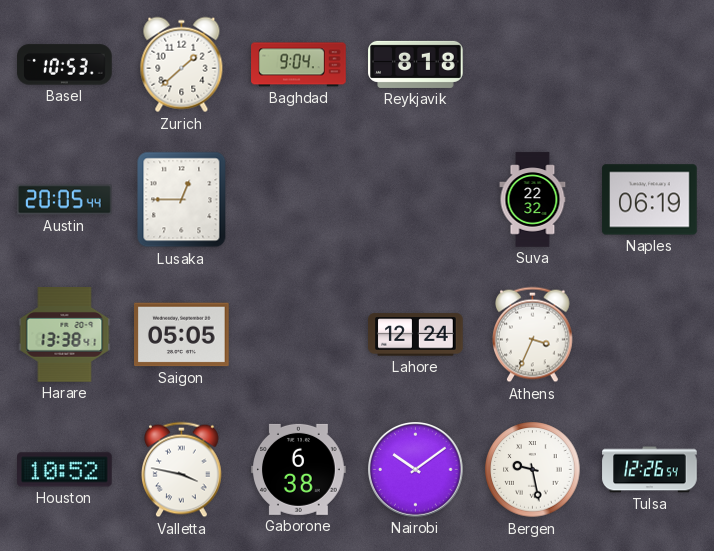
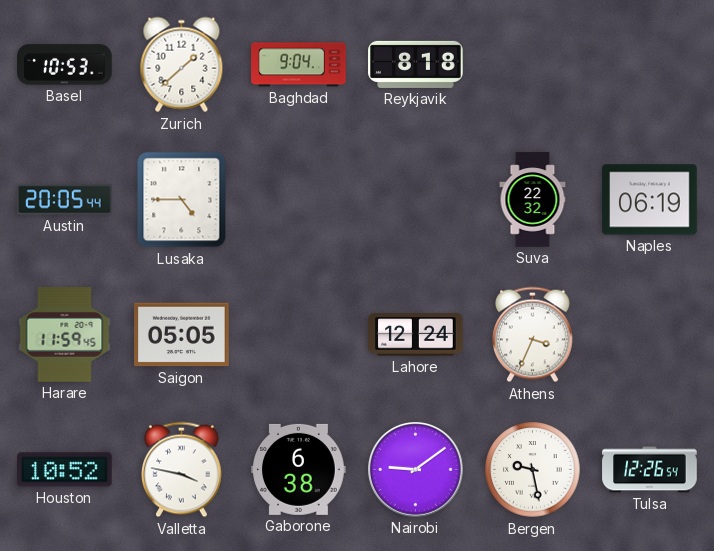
Lusaka: 12:45 -> 4:45 (182, 200)
Harare: 13:38 -> 11:59 (65, 335)
Nairobi: 10:09 -> 9:09 (416, 470)
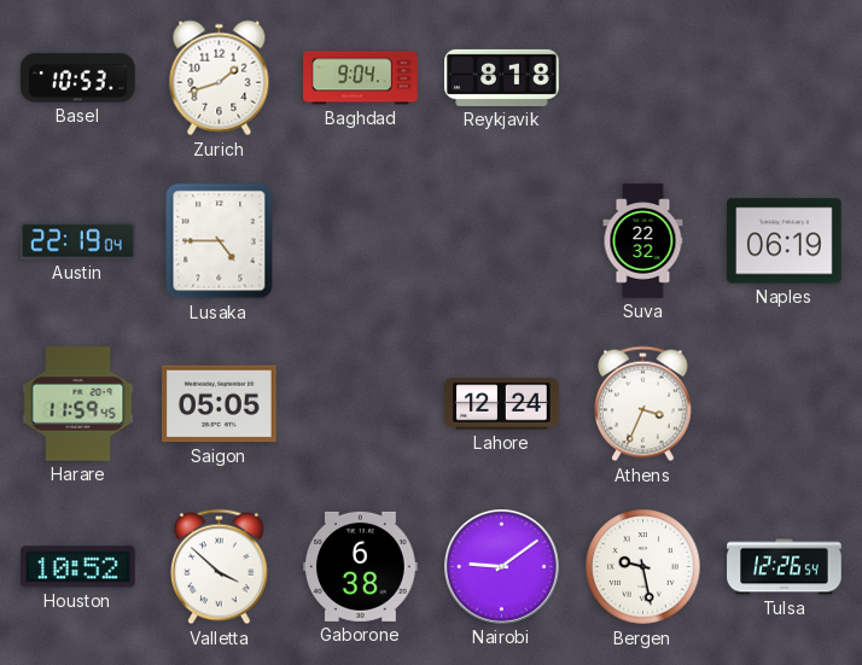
Zurich: 1:38 -> 1:42 (220, 78)
Austin: 20:05 -> 22:19 (78, 241)
Valletta: 3:47 -> 3:52 (220, 567)
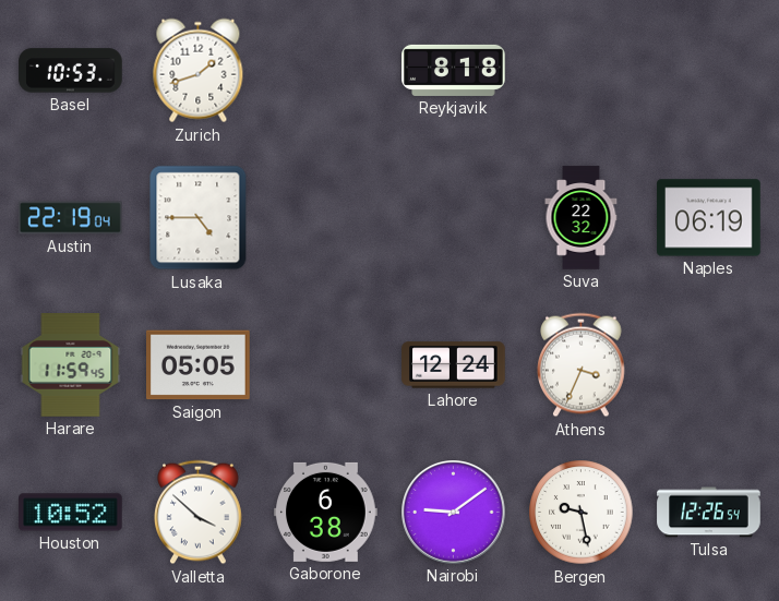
Baghdad: 9:04 -> none (361, 78)
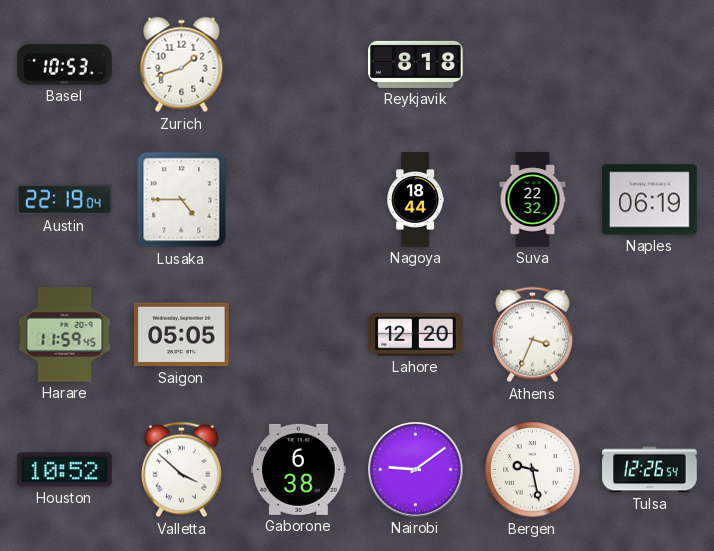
Nagoya: none -> 18:44 (415, 200)
Lahore: 12:24 -> 12:20 (416, 335)
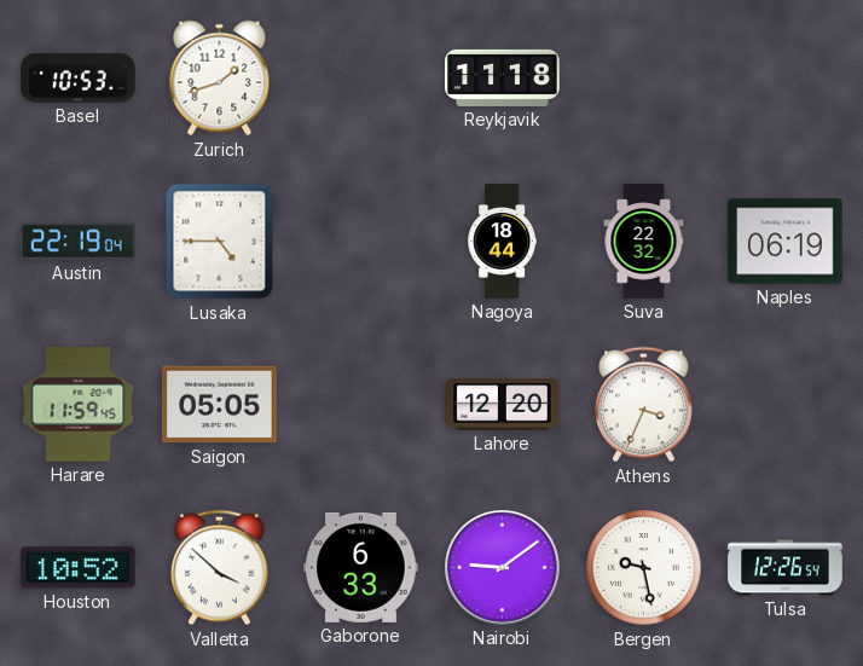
Reykjavik: 8:18 -> 11:18 (503, 77)
Gaborone: 6:38 -> 6:33 (361, 567)
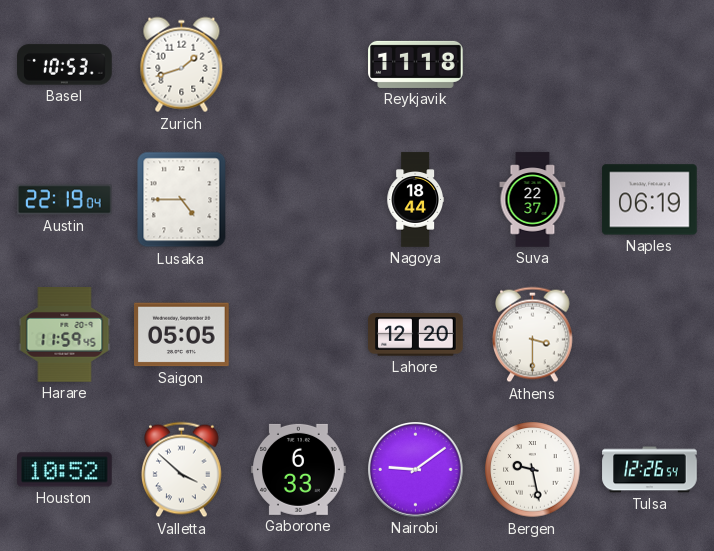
Suva: 22:32 -> 22:37 (533, 200)
Athens: 3:34 -> 3:30 (533, 335)
